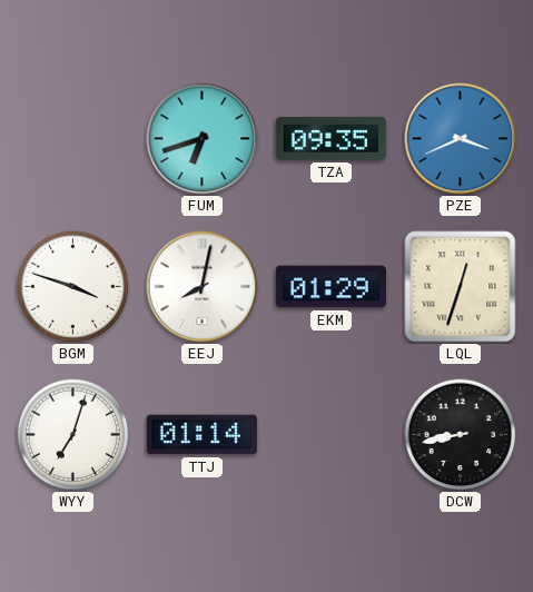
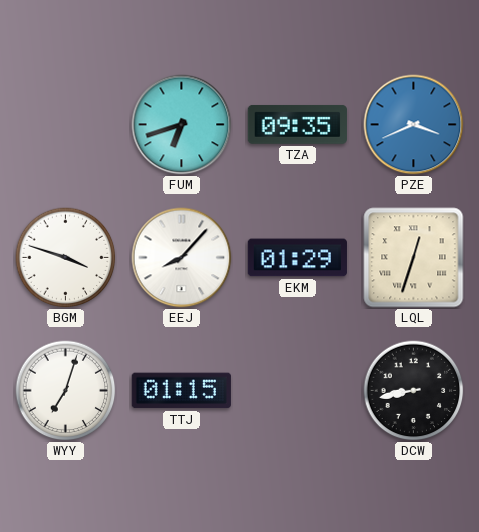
EEJ: 8:02 -> 8:07 (182, 258)
TTJ: 01:14 -> 01:15 (181, 391)
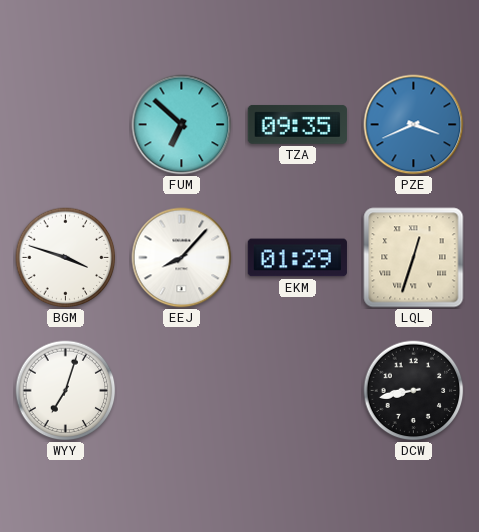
FUM: 6:42 -> 6:52 (182, 125)
TTJ: 01:15 -> none (181, 391)
